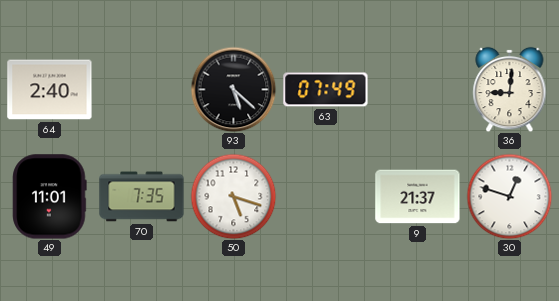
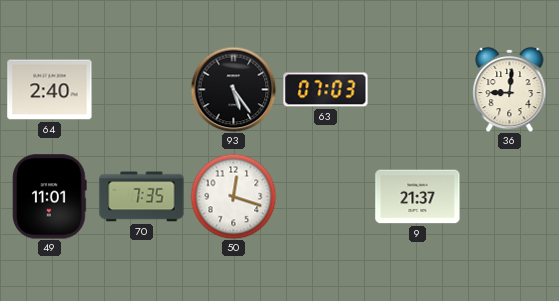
93: 5:22 -> 5:24 (233, 89)
63: 07:49 -> 07:03 (326, 90)
50: 5:18 -> 12:18 (233, 196)
30: 12:48 -> none (509, 196)
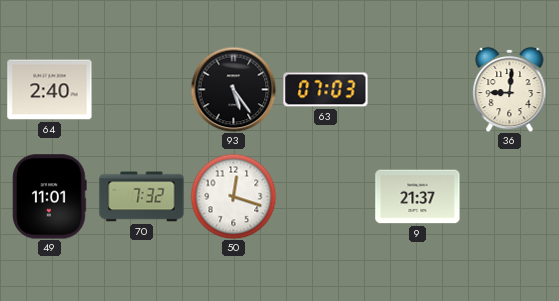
70: 7:35 -> 7:32 (142, 197)
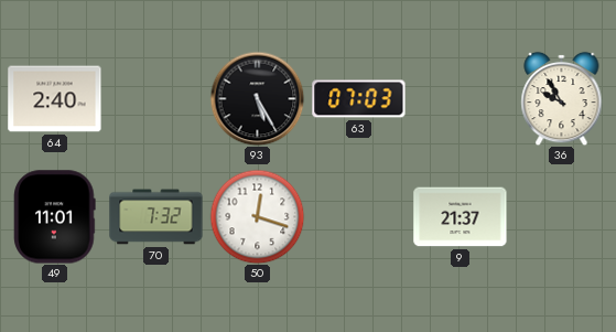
93: 5:24 -> 5:25 (257, 98)
36: 9:01 -> 9:55 (562, 98)
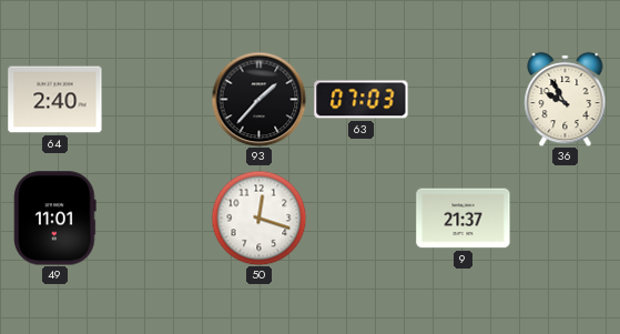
93: 5:25 -> 1:37 (258, 99)
70: 7:32 -> none (156, 217)
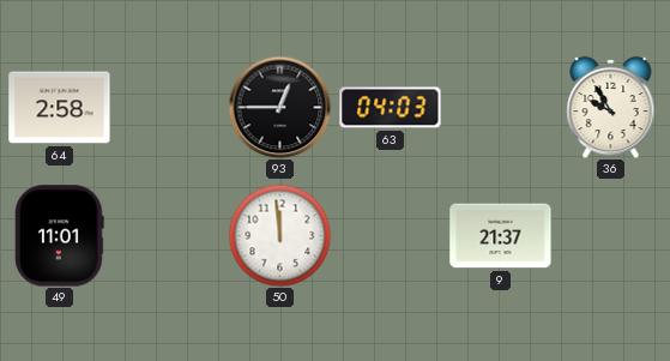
64: 2:40 -> 2:58 (60, 108)
93: 1:37 -> 12:45 (279, 107)
63: 07:03 -> 04:03 (391, 108)
50: 12:18 -> 11:59 (279, 235)
